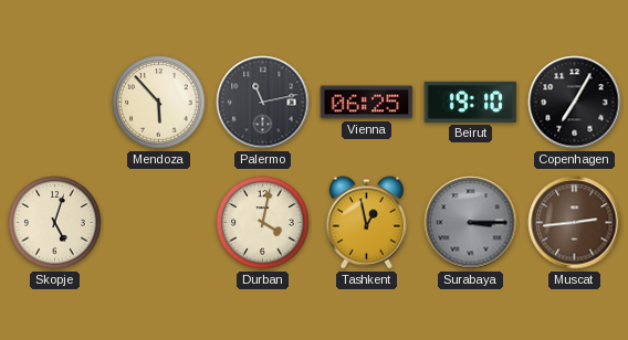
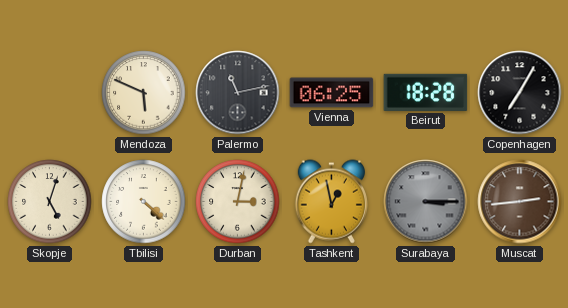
Mendoza: 5:53 -> 5:49 (144, 93)
Beirut: 19:10 -> 18:28 (426, 92)
Tbilisi: none -> 4:22 (144, 202)
Durban: 4:02 -> 3:02 (238, 202)
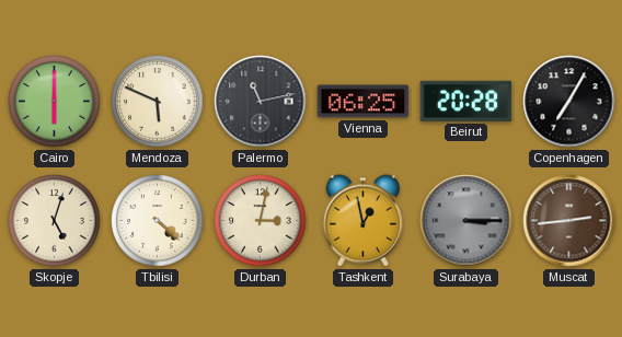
Cairo: none -> 6:00 (55, 102)
Beirut: 18:28 -> 20:28 (466, 101)
